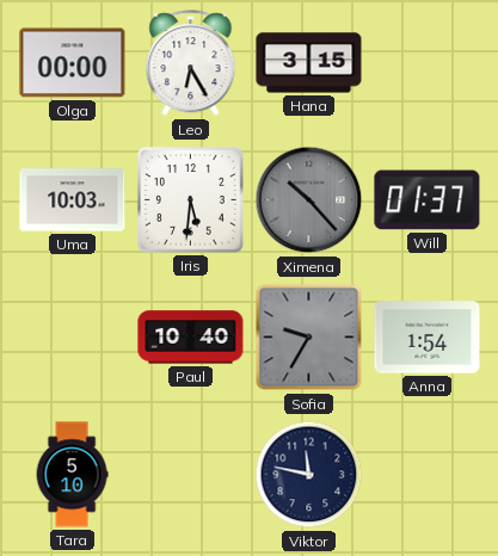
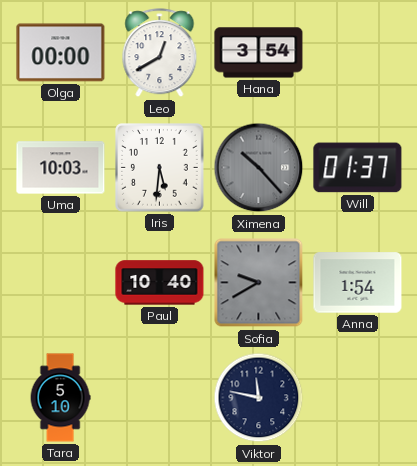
Leo: 6:25 -> 12:40 (160, 53)
Hana: 3:15 -> 3:54 (259, 53)
Sofia: 9:35 -> 9:40 (259, 283)
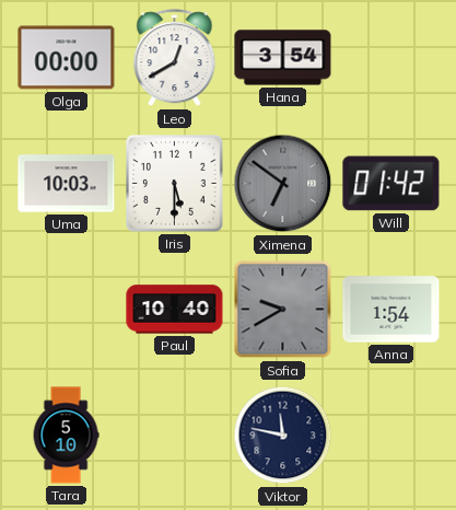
Iris: 5:31 -> 5:30 (175, 184)
Ximena: 10:23 -> 6:51 (283, 184)
Will: 01:37 -> 01:42 (391, 184)
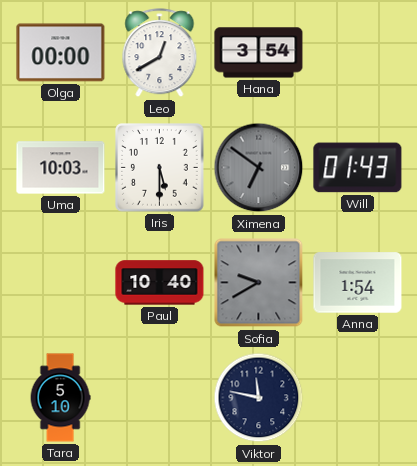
Will: 01:42 -> 01:43 (358, 168)
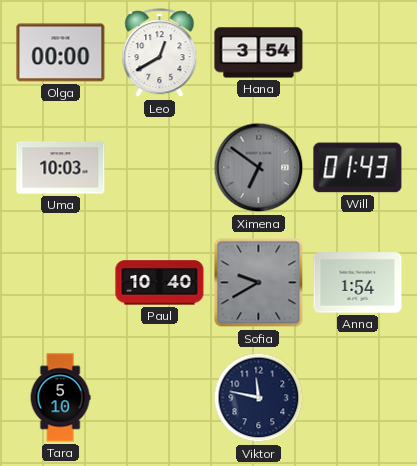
Iris: 5:30 -> none (160, 168)
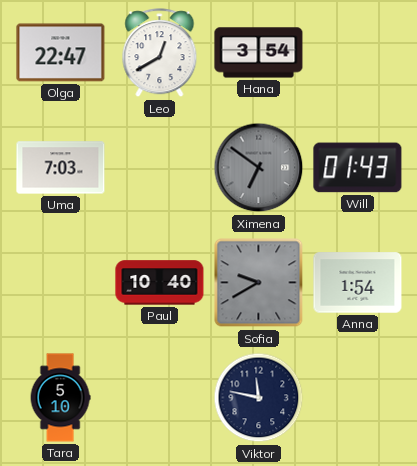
Olga: 00:00 -> 22:47 (61, 53)
Uma: 10:03 -> 7:03 (61, 168)
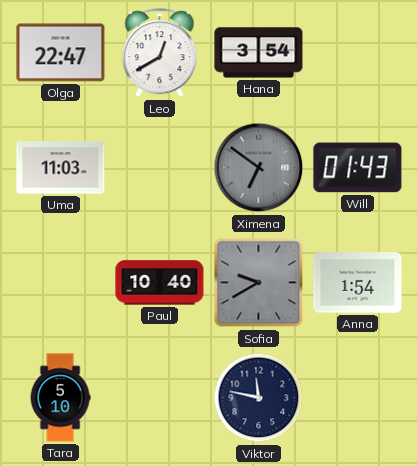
Uma: 7:03 -> 11:03 (61, 168)
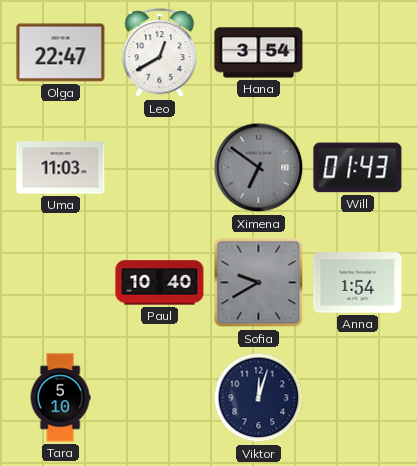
Viktor: 11:47 -> 12:03 (259, 398)
